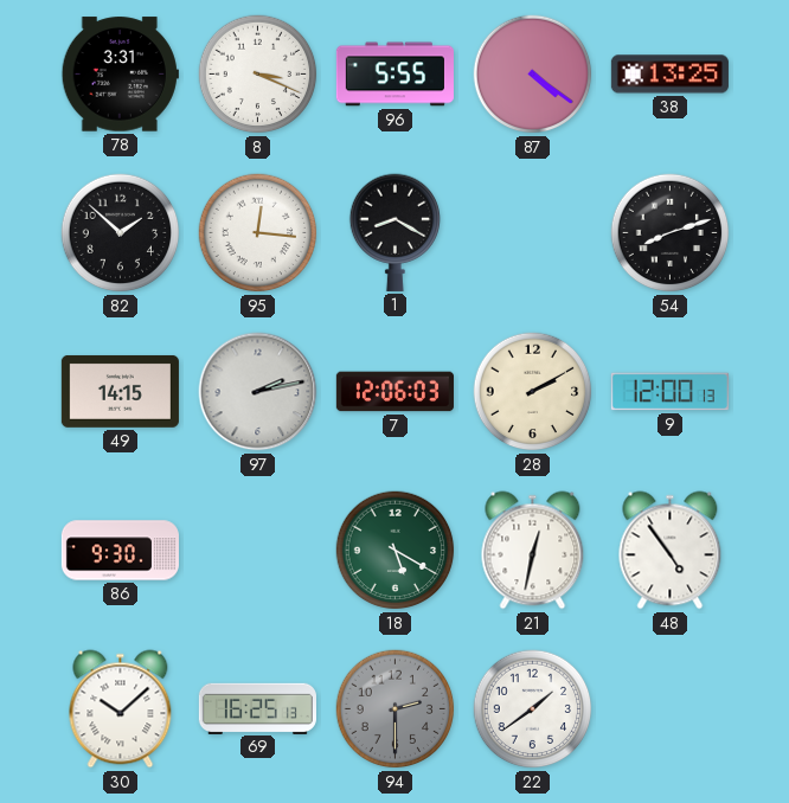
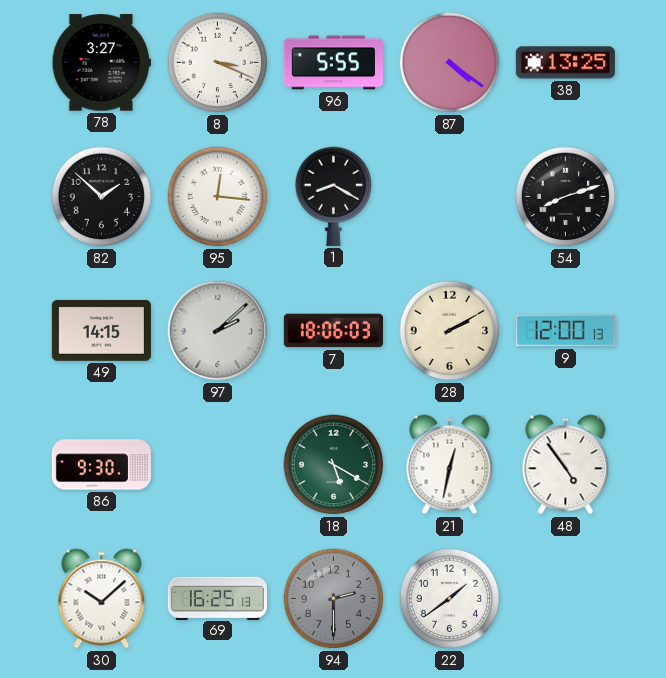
78: 3:31 -> 3:27 (101, 63)
97: 2:13 -> 2:08 (218, 331)
7: 12:06 -> 18:06 (333, 331)
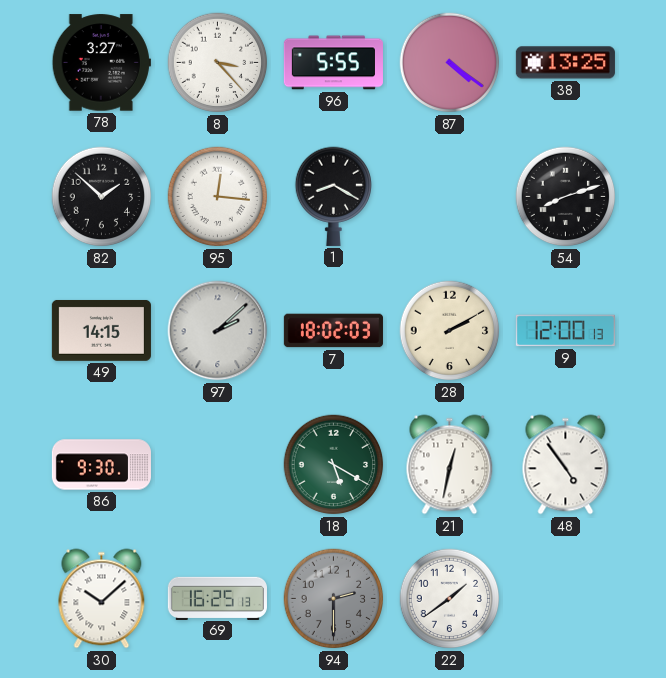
8: 3:19 -> 3:23 (218, 63)
7: 18:06 -> 18:02 (333, 331)
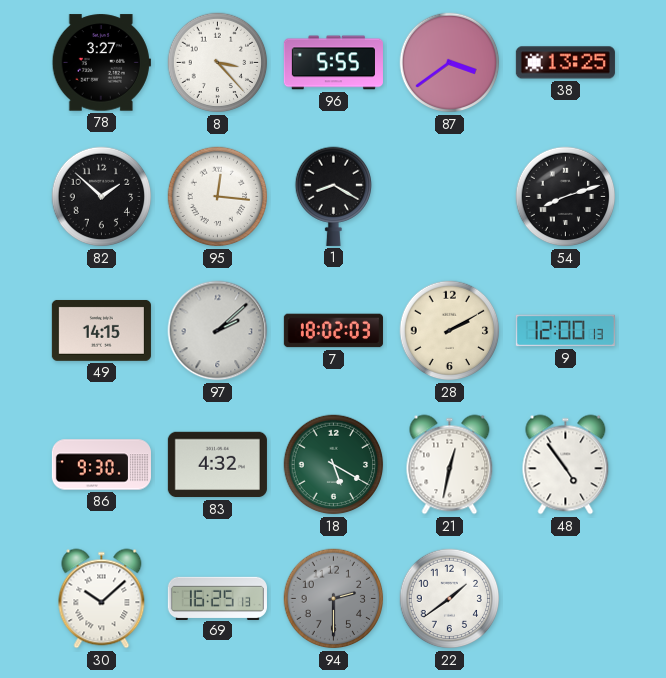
87: 4:21 -> 3:39 (450, 63)
83: none -> 4:32 (217, 465)
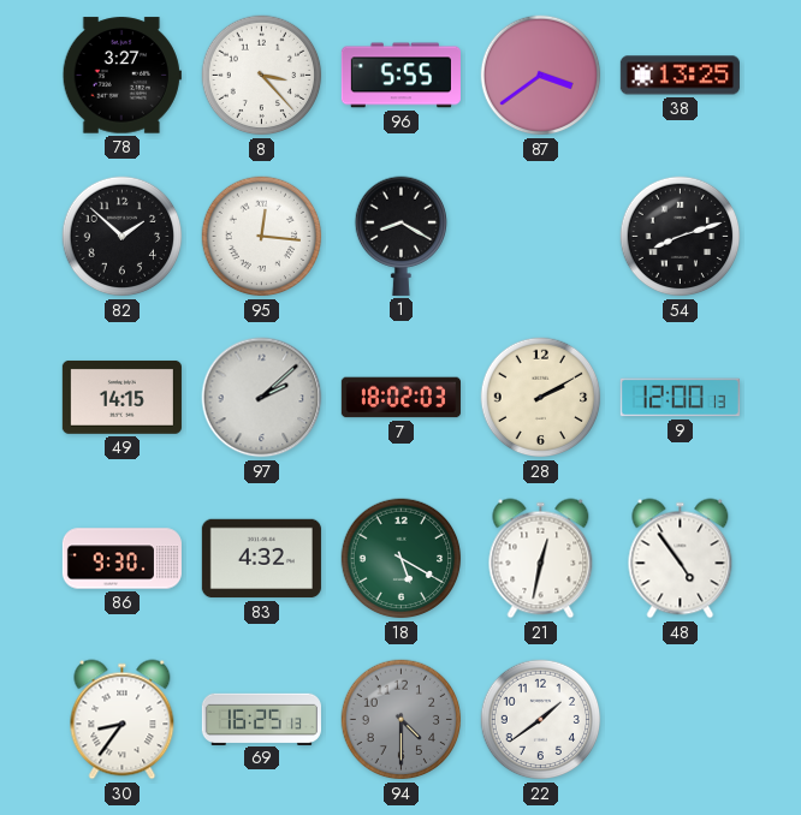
30: 10:08 -> 8:36 (123, 720)
94: 2:30 -> 4:30 (402, 720)
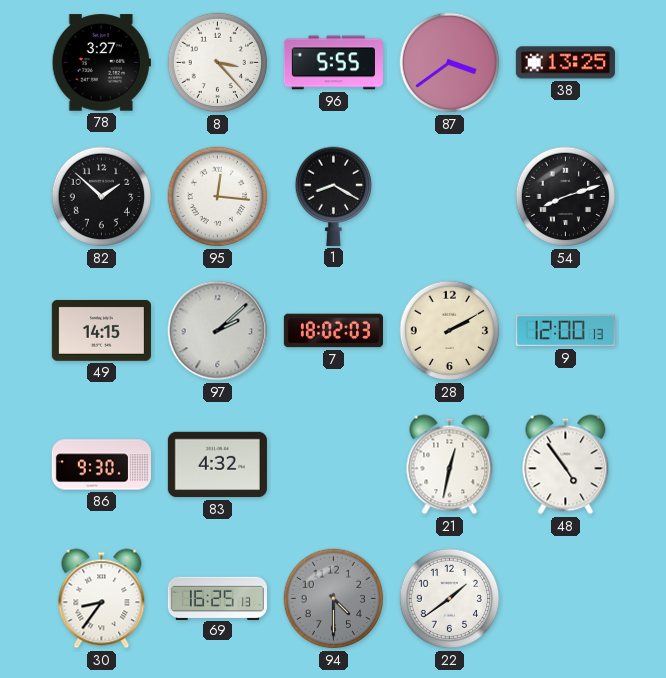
18: 5:20 -> none (402, 559)
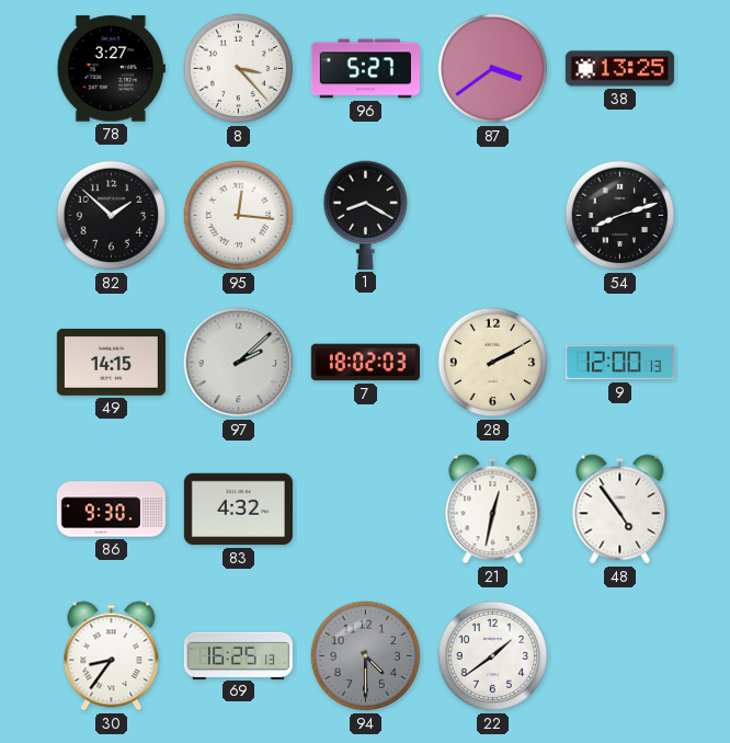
96: 5:55 -> 5:27 (365, 69)
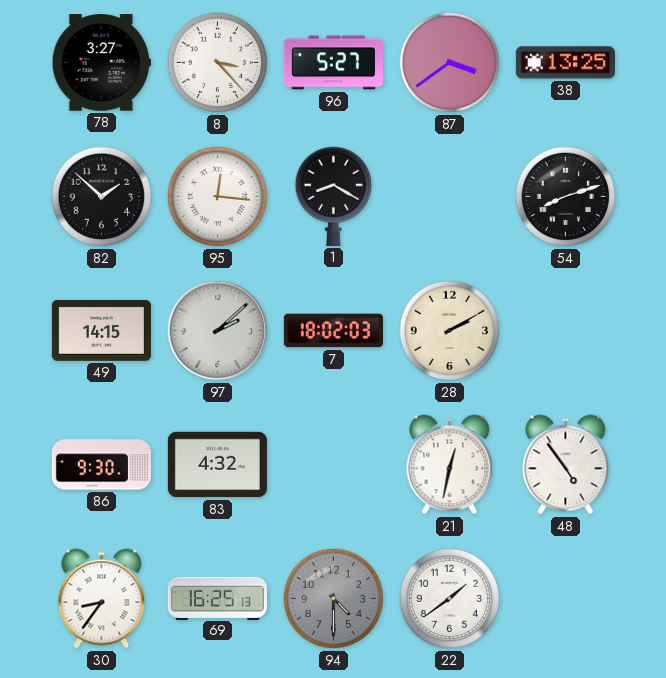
9: 12:00 -> none (619, 363)
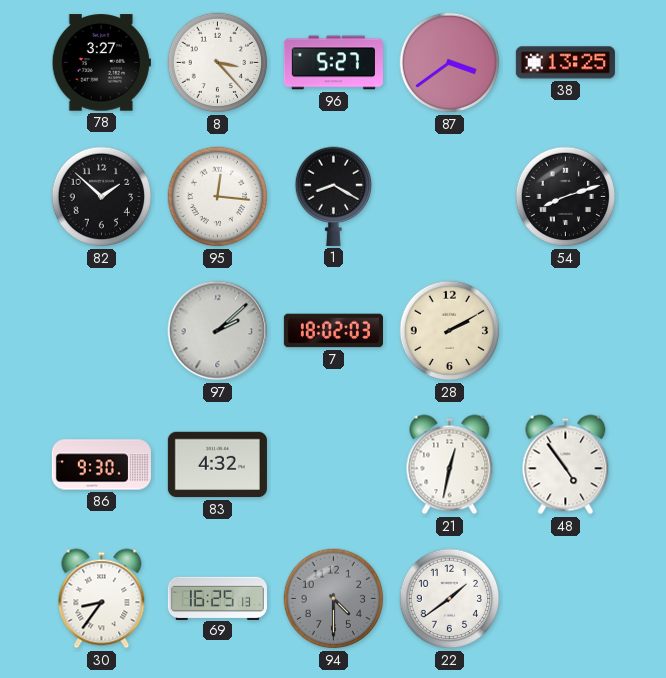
49: 14:15 -> none (101, 330)
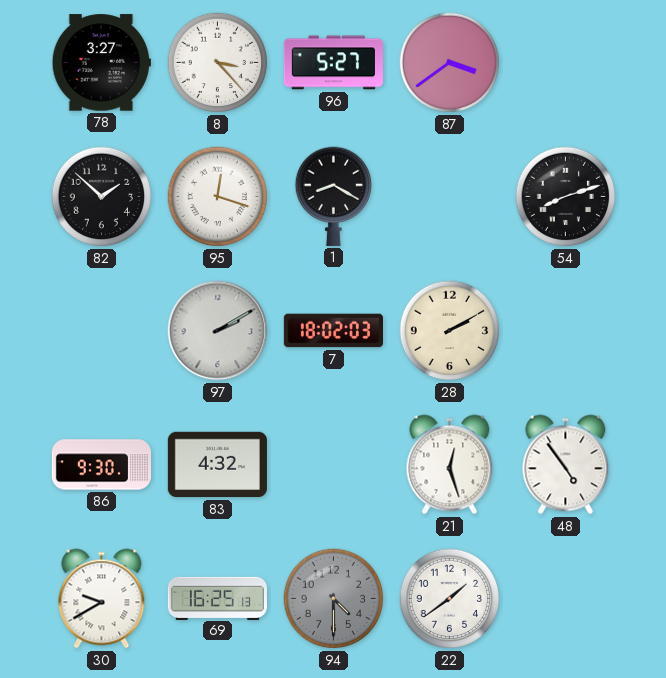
38: 13:25 -> none (565, 63)
95: 12:16 -> 12:18 (218, 197)
97: 2:08 -> 2:10 (218, 331)
21: 12:32 -> 12:27 (450, 465)
30: 8:36 -> 9:40 (102, 599)
